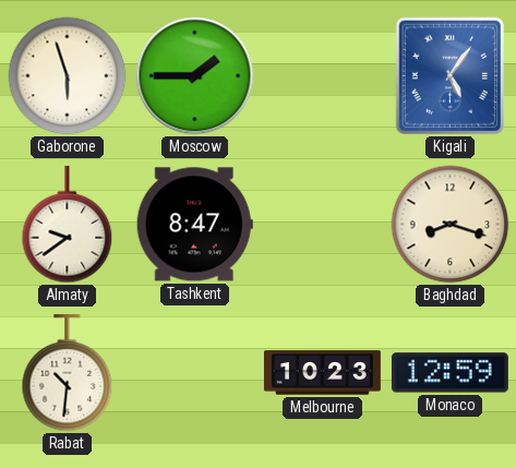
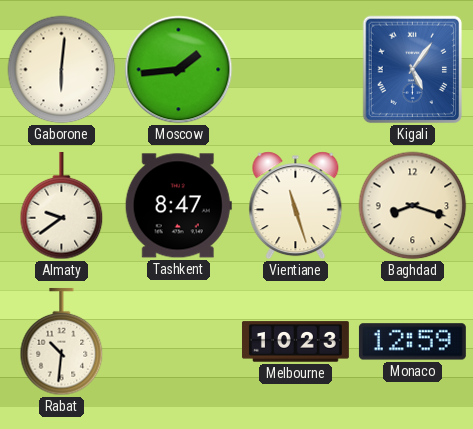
Gaborone: 5:57 -> 6:01 (62, 70)
Moscow: 1:45 -> 1:44 (179, 70)
Vientiane: none -> 11:27 (296, 206)
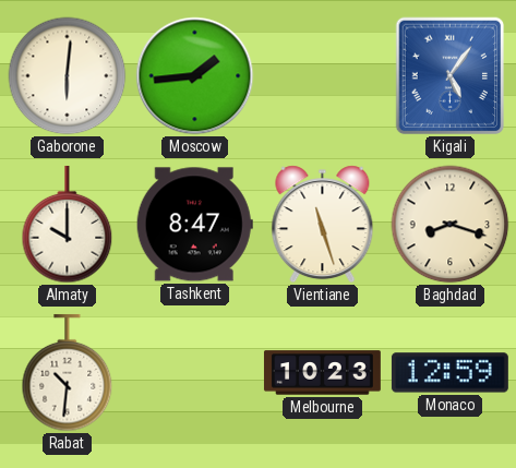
Almaty: 9:39 -> 10:00 (68, 225)
